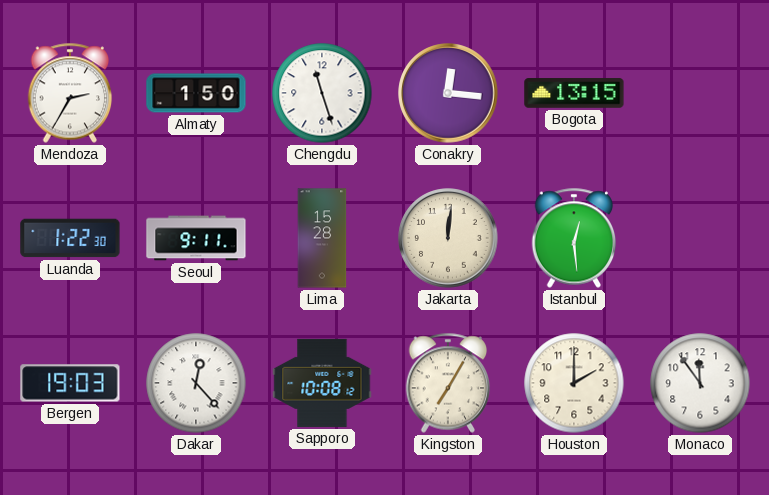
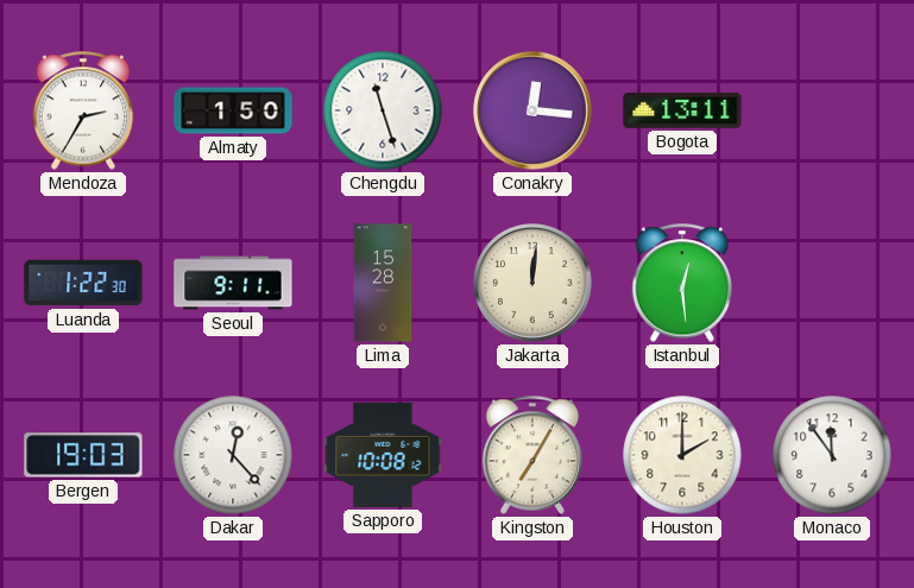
Bogota: 13:15 -> 13:11 (682, 110)
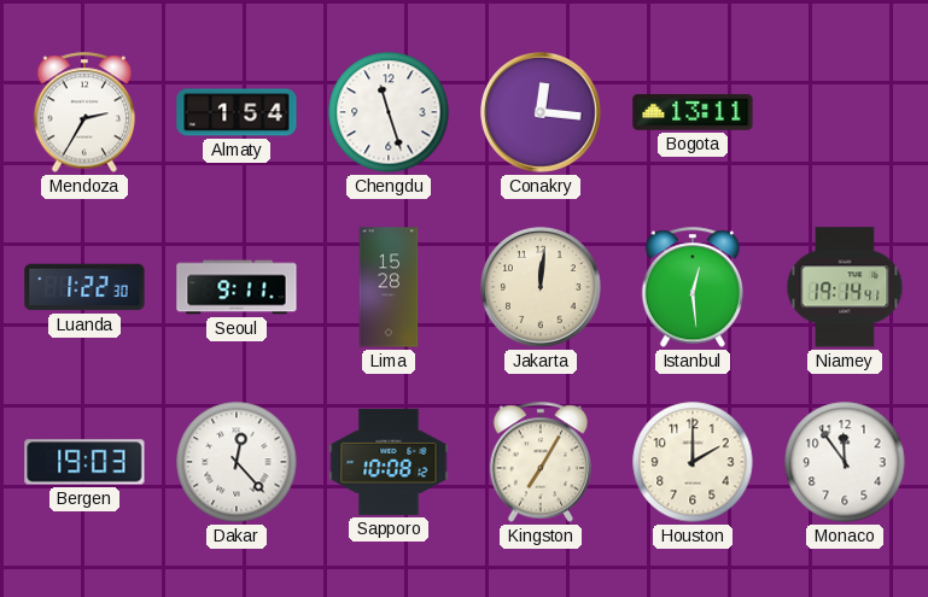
Almaty: 1:50 -> 1:54 (237, 112)
Niamey: none -> 19:14 (845, 287)
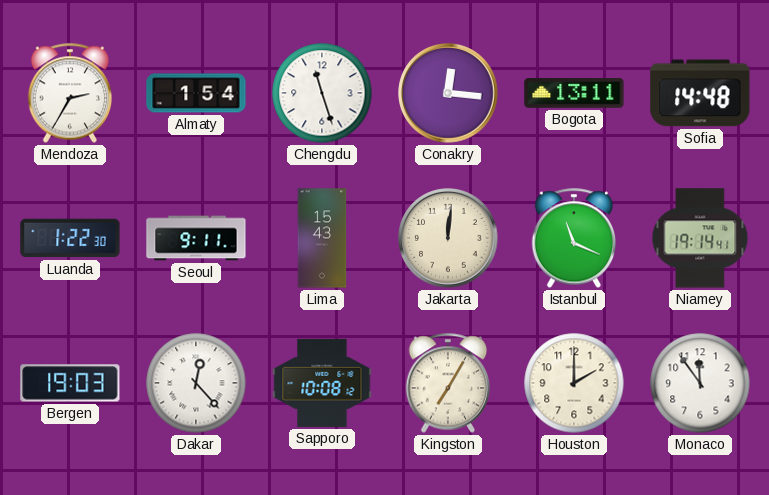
Sofia: none -> 14:48 (700, 93)
Lima: 15:28 -> 15:43 (322, 238)
Istanbul: 12:29 -> 11:19 (574, 238)
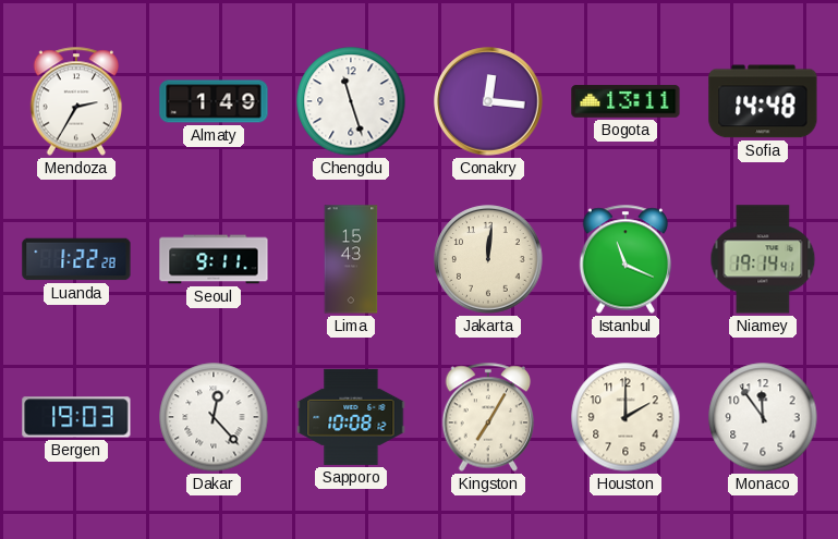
Almaty: 1:54 -> 1:49 (214, 101)
Luanda: 1:22:30 -> 1:22:28 (76, 259)
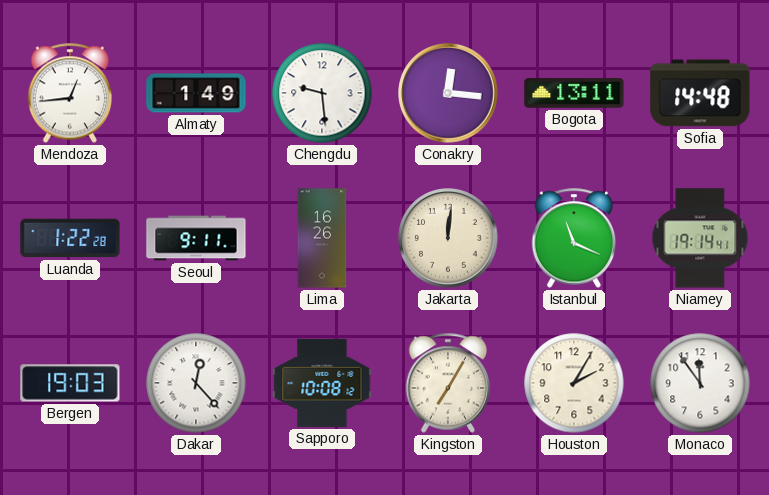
Mendoza: 2:35 -> 12:44 (70, 93)
Chengdu: 11:27 -> 9:29 (322, 93)
Lima: 15:43 -> 16:26 (322, 238)
Houston: 2:00 -> 2:05 (574, 383)
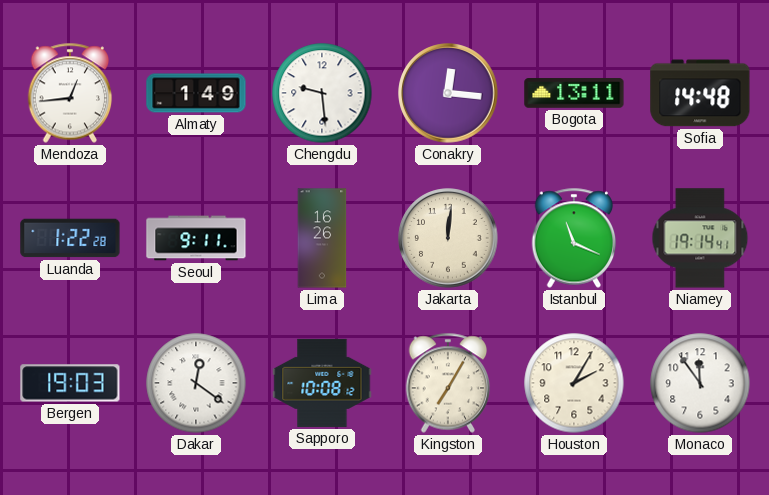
Dakar: 12:23 -> 12:21 (196, 383)
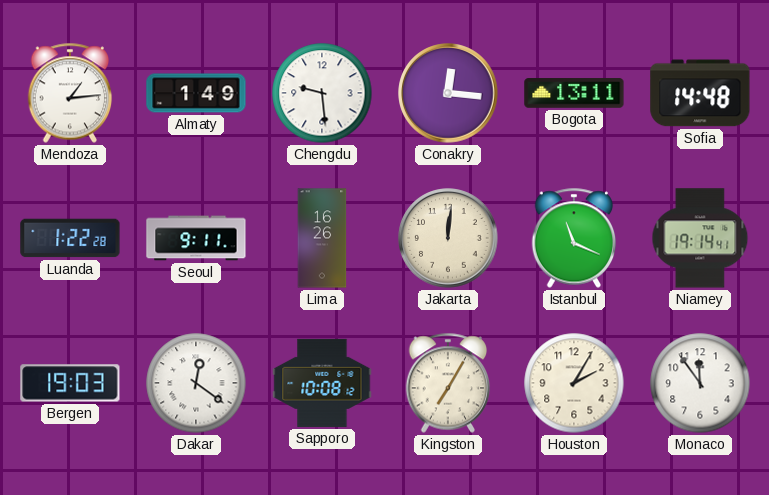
Mendoza: 12:44 -> 1:14 (70, 93)
